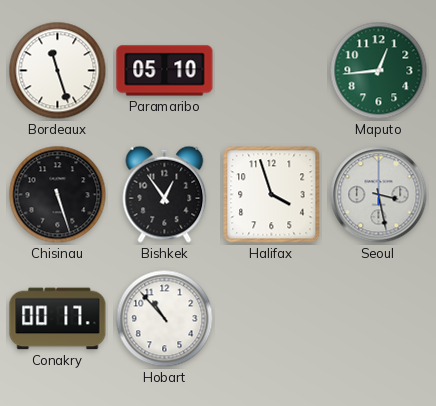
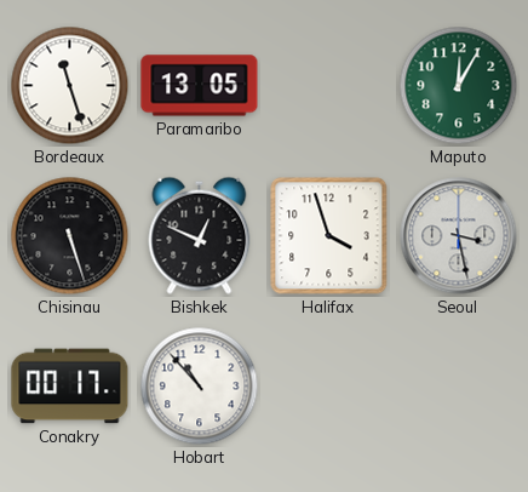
Paramaribo: 05:10 -> 13:05 (200, 86)
Maputo: 12:44 -> 12:05 (459, 86)
Bishkek: 12:54 -> 12:49 (200, 235)
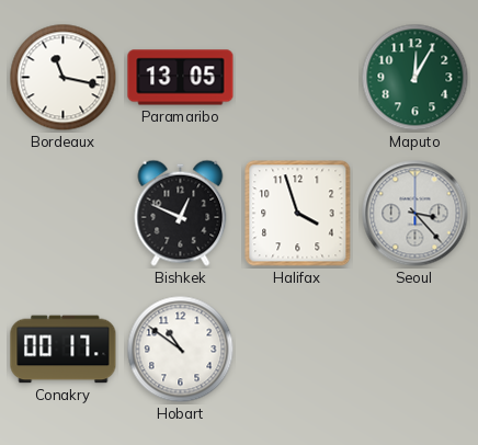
Bordeaux: 11:27 -> 11:17 (64, 78)
Chisinau: 5:27 -> none (70, 236)
Seoul: 3:28 -> 3:23 (416, 214)
Hobart: 10:53 -> 10:51 (181, 350)
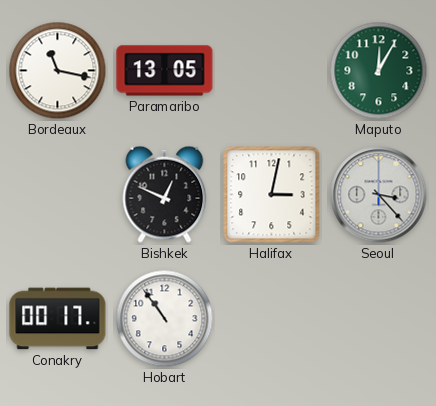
Halifax: 3:57 -> 3:02 (272, 195)
Hobart: 10:51 -> 10:54 (165, 319)
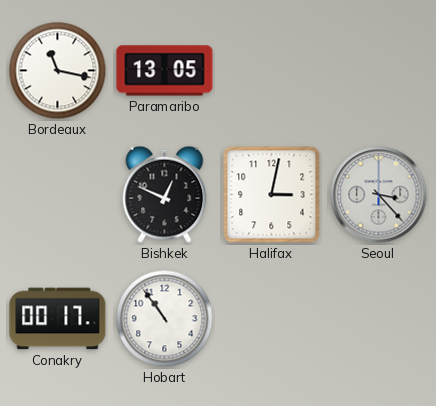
Maputo: 12:05 -> none (379, 71)
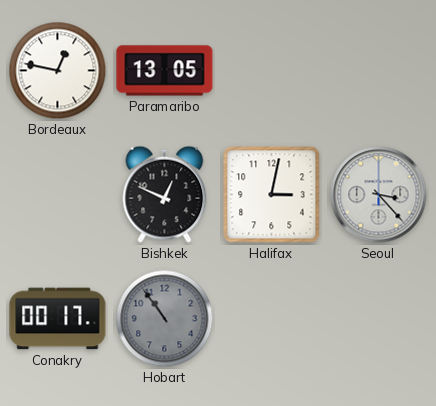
Bordeaux: 11:17 -> 12:47 (58, 71)
Hobart dial: white -> grey (165, 319)
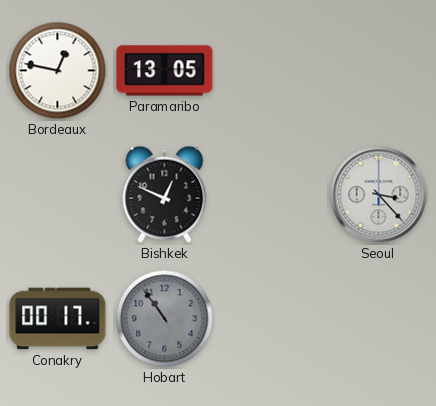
Halifax: 3:02 -> none (272, 195)
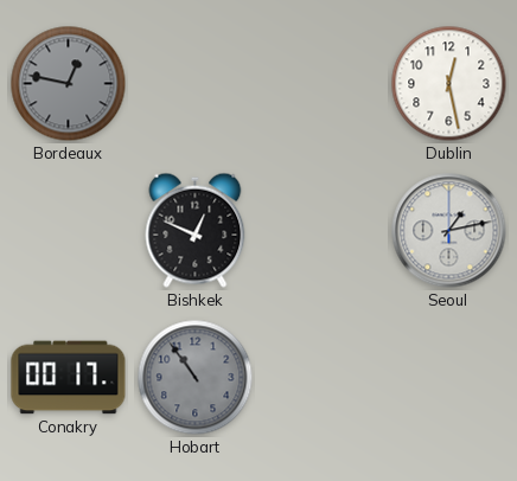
Bordeaux dial: white -> grey (69, 84)
Paramaribo: 13:05 -> none (165, 71)
Dublin: none -> 12:28 (449, 84)
Seoul: 3:23 -> 1:13 (449, 231)
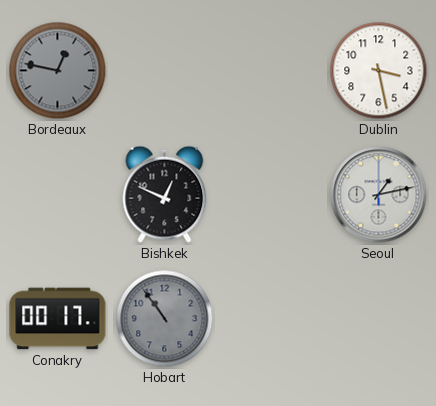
Dublin: 12:28 -> 3:28 (379, 71)
